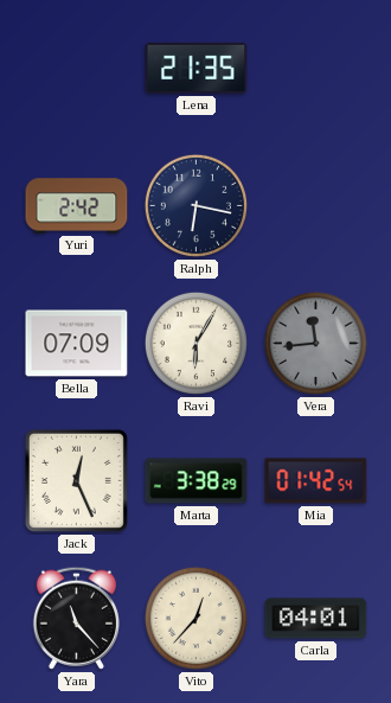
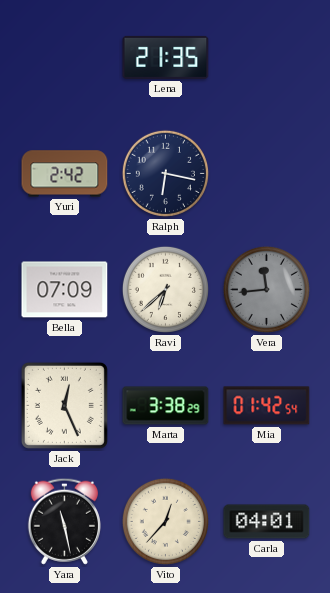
Ravi: 6:05 -> 6:38 (165, 289)
Yara: 11:23 -> 11:28 (64, 521)
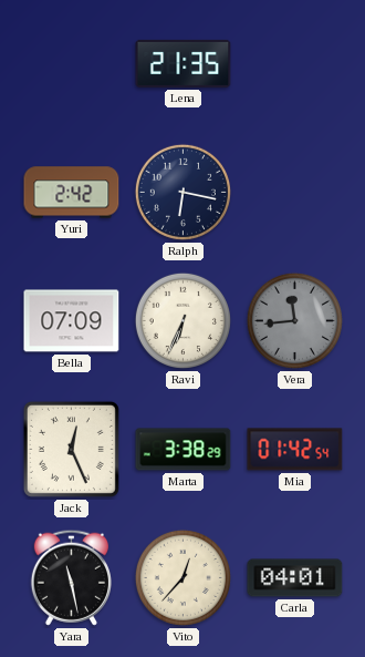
Ravi: 6:38 -> 6:34 (182, 320)
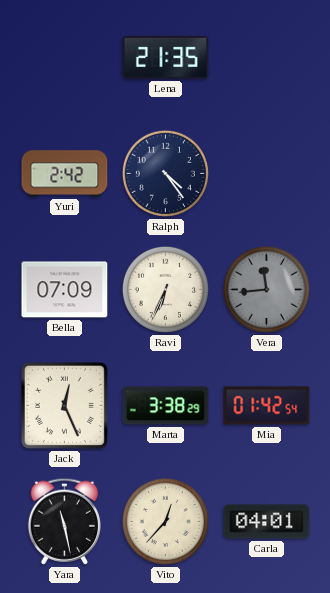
Ralph: 6:17 -> 4:24 (165, 173)
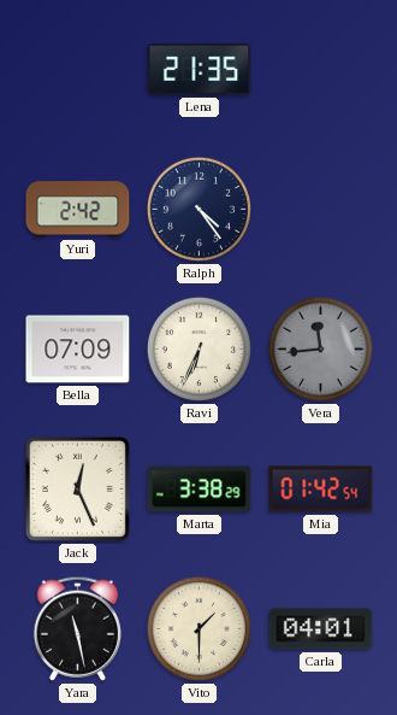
Vito: 12:37 -> 1:30 (198, 628)
